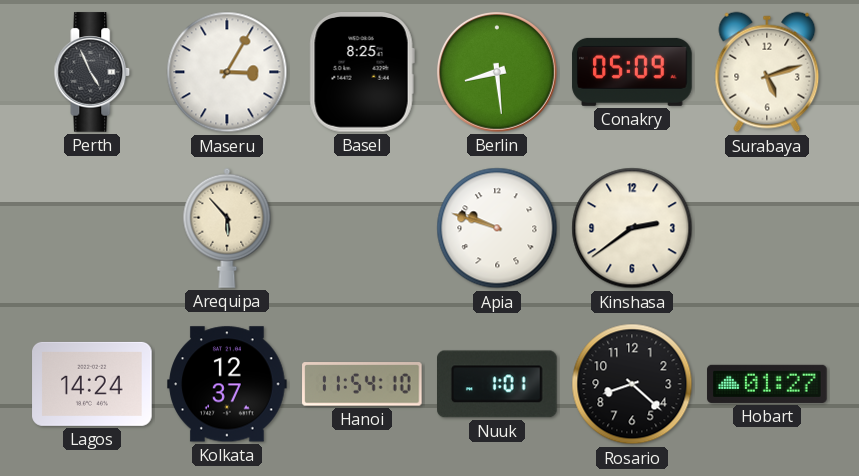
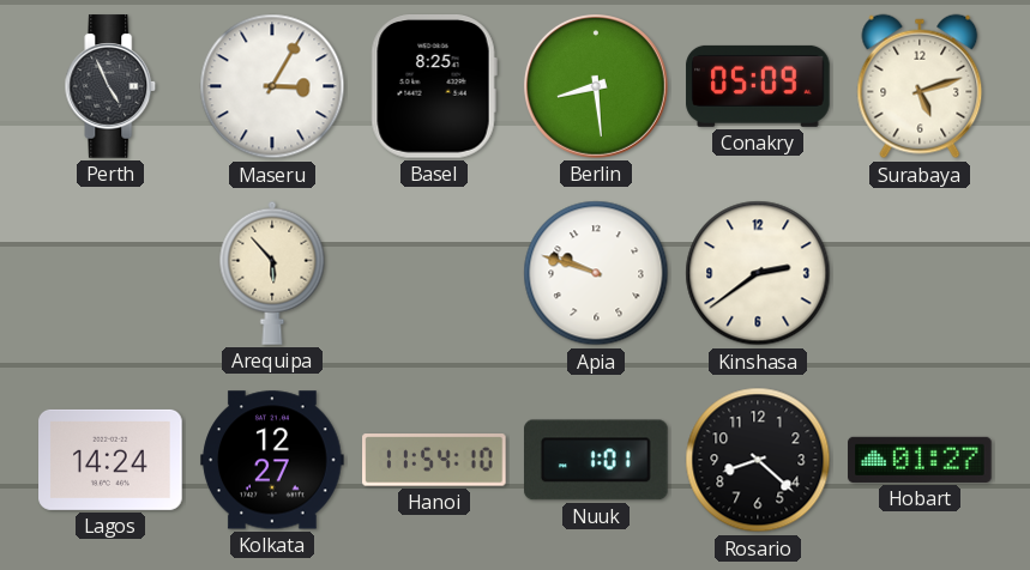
Kolkata: 12:37 -> 12:27 (272, 460)
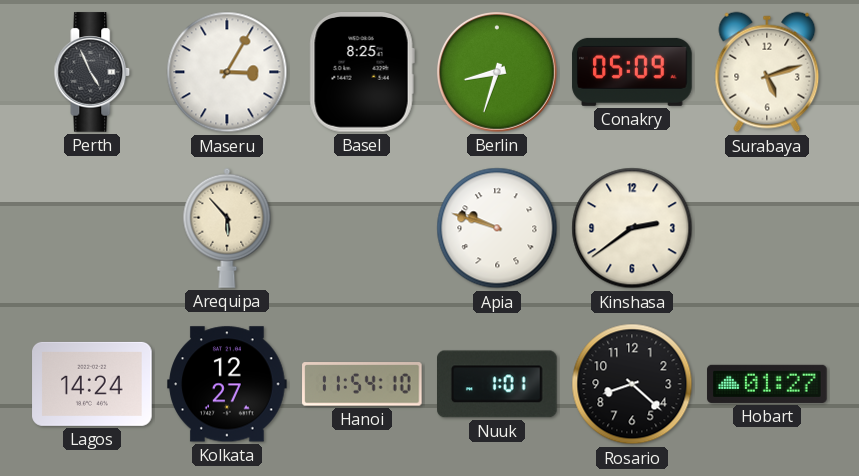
Berlin: 8:29 -> 8:33 (497, 72)
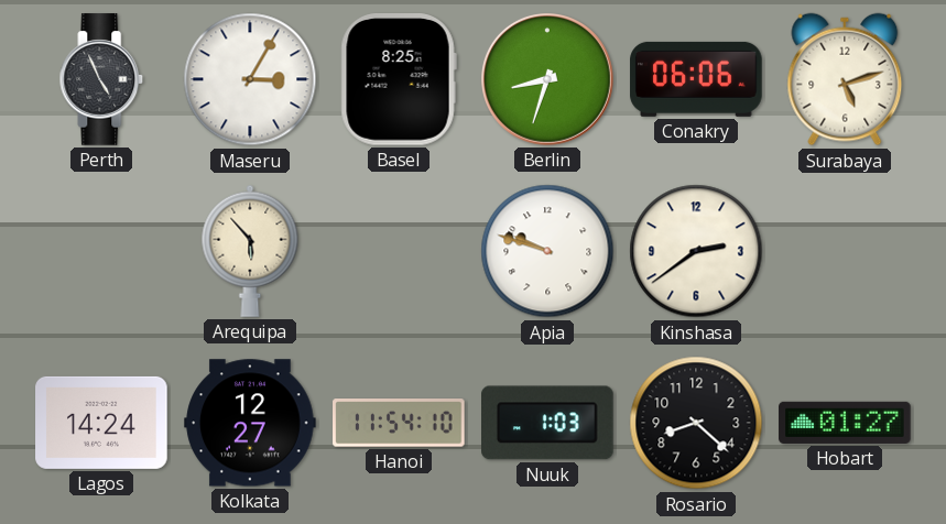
Conakry: 05:09 -> 06:06 (696, 79)
Nuuk: 1:01 -> 1:03 (548, 423)
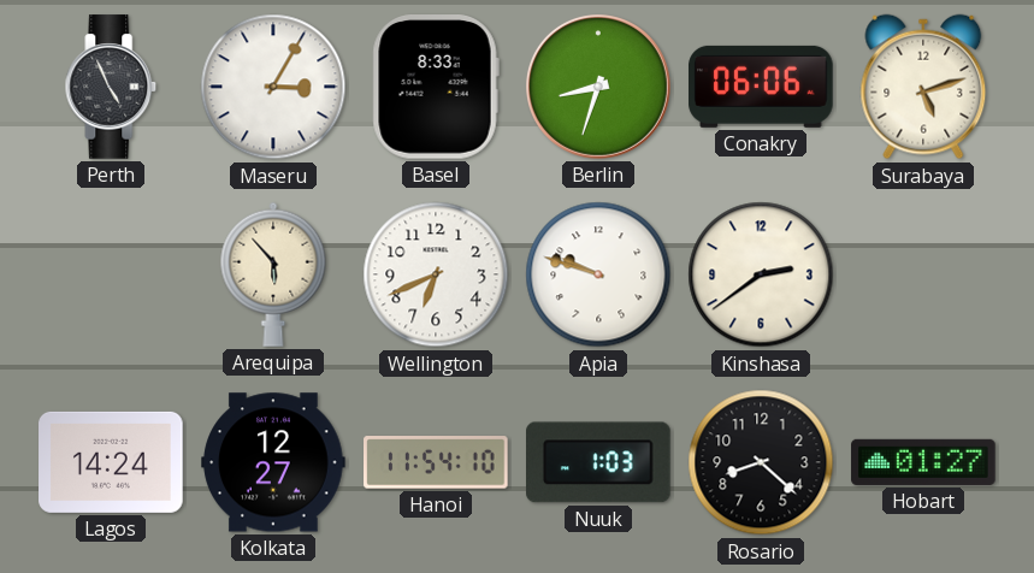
Basel: 8:25 -> 8:33 (436, 88)
Wellington: none -> 6:41 (436, 274)
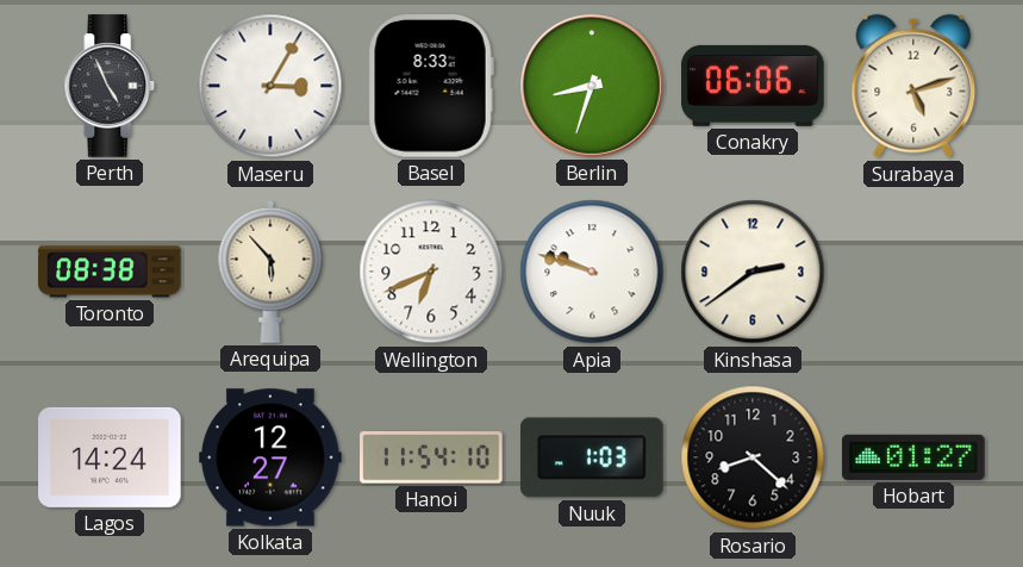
Toronto: none -> 08:38 (110, 272)
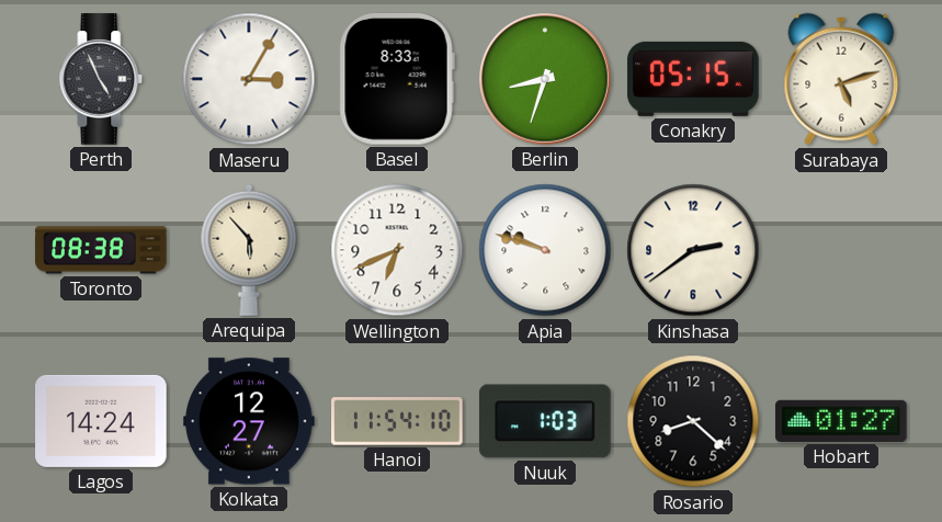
Conakry: 06:06 -> 05:15 (693, 79)
